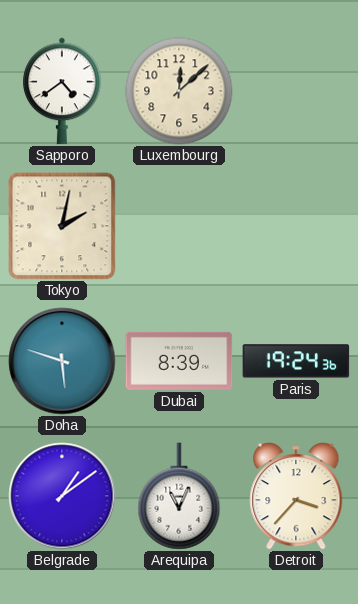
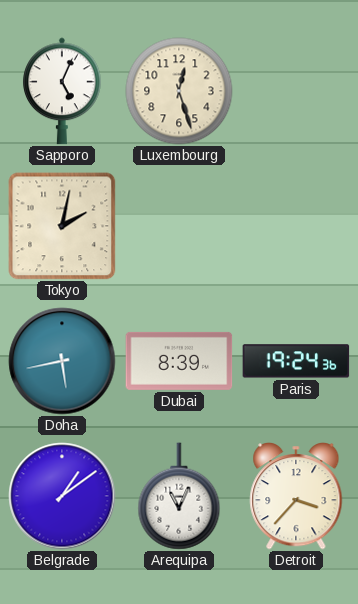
Sapporo: 4:39 -> 5:04 (63, 91)
Luxembourg: 12:08 -> 12:27 (179, 91)
Doha: 5:48 -> 5:43 (62, 361)
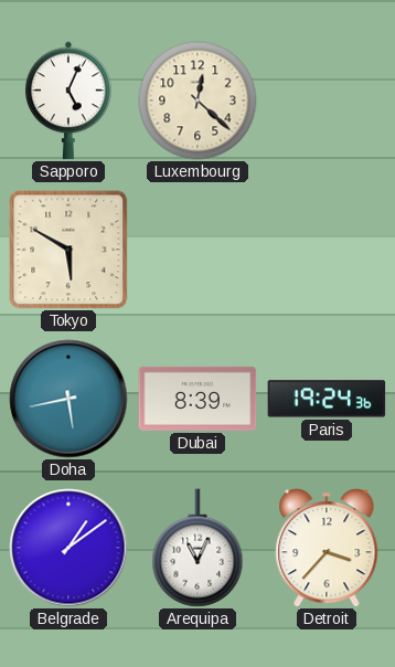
Luxembourg: 12:27 -> 12:22 (197, 100)
Tokyo: 2:02 -> 5:50 (68, 250)
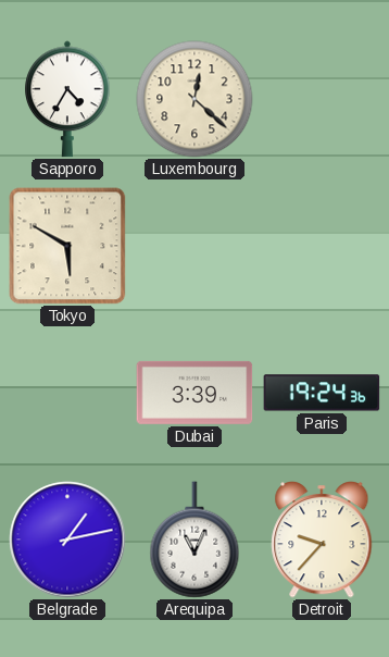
Sapporo: 5:04 -> 4:35 (68, 99)
Doha: 5:43 -> none (68, 399)
Dubai: 8:39 -> 3:39 (195, 393)
Belgrade: 1:09 -> 1:13 (67, 540)
Detroit: 3:37 -> 9:37 (322, 541)
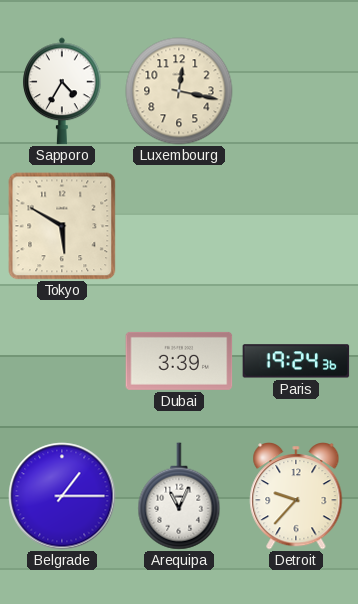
Luxembourg: 12:22 -> 12:17 (179, 91)
Belgrade: 1:13 -> 1:15 (62, 496)
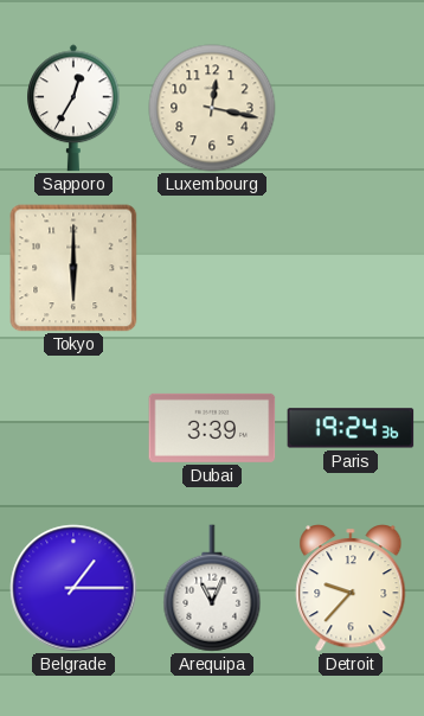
Sapporo: 4:35 -> 12:35 (75, 108)
Tokyo: 5:50 -> 6:00 (73, 268)
